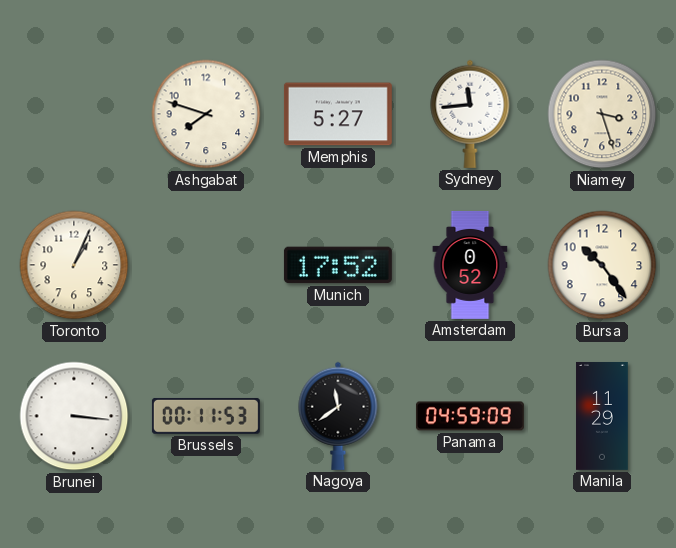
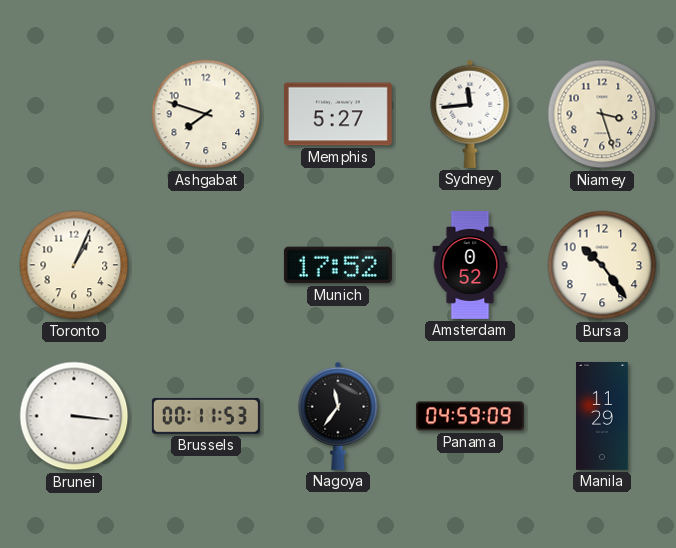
Nagoya: 11:39 -> 11:36 (338, 416)
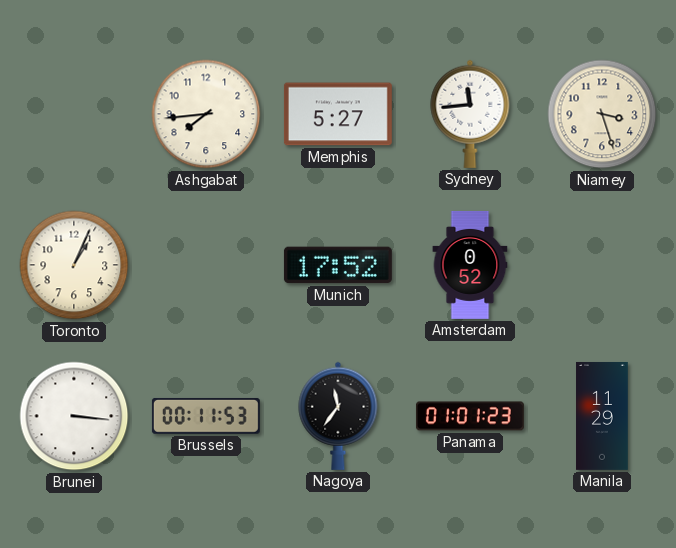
Ashgabat: 7:48 -> 7:44 (206, 114)
Bursa: 10:24 -> none (602, 265)
Panama: 04:59 -> 01:01 (470, 416)
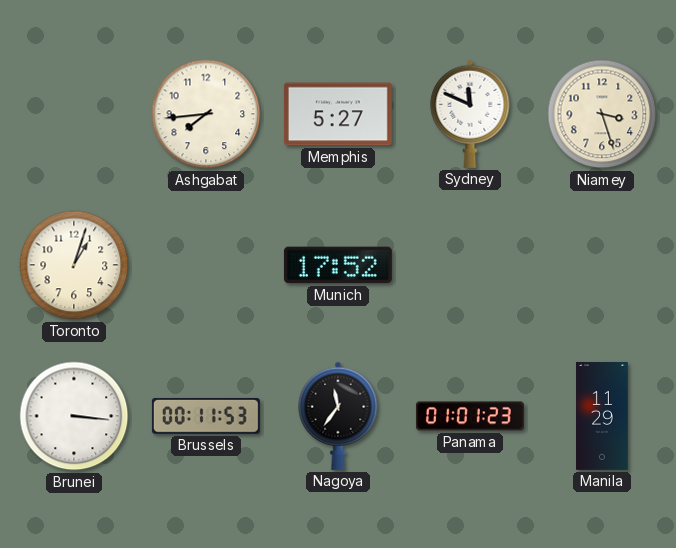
Sydney: 11:44 -> 11:49 (470, 114)
Toronto: 1:04 -> 1:03 (74, 265)
Amsterdam: 0:52 -> none (470, 265)
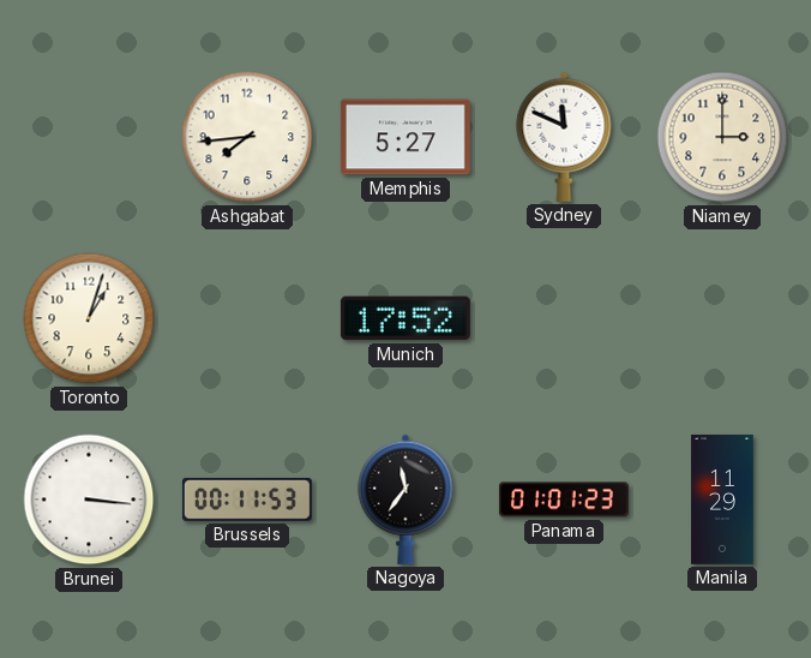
Niamey: 3:27 -> 3:00 (722, 137)
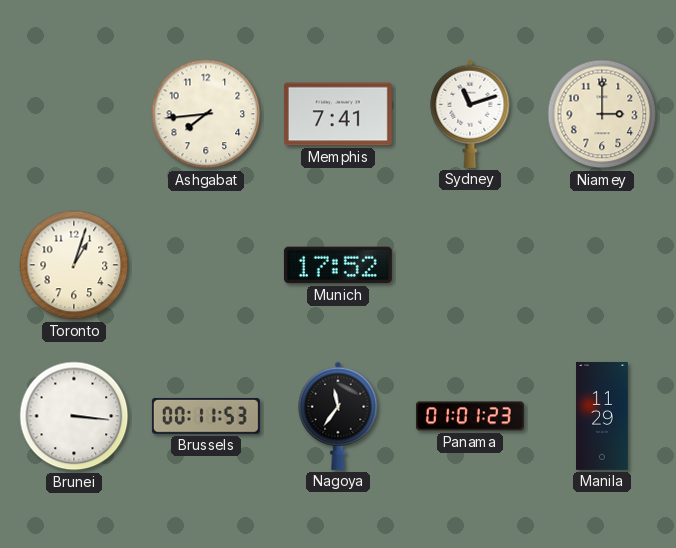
Memphis: 5:27 -> 7:41 (338, 114)
Sydney: 11:49 -> 11:12 (470, 114)
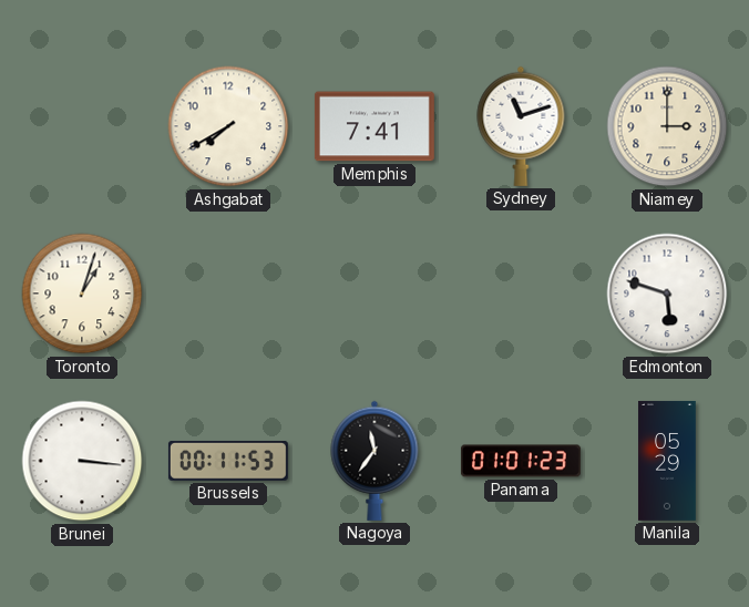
Ashgabat: 7:44 -> 7:40 (228, 126)
Munich: 17:52 -> none (338, 265)
Edmonton: none -> 5:48 (667, 294)
Manila: 11:29 -> 05:29 (667, 461)
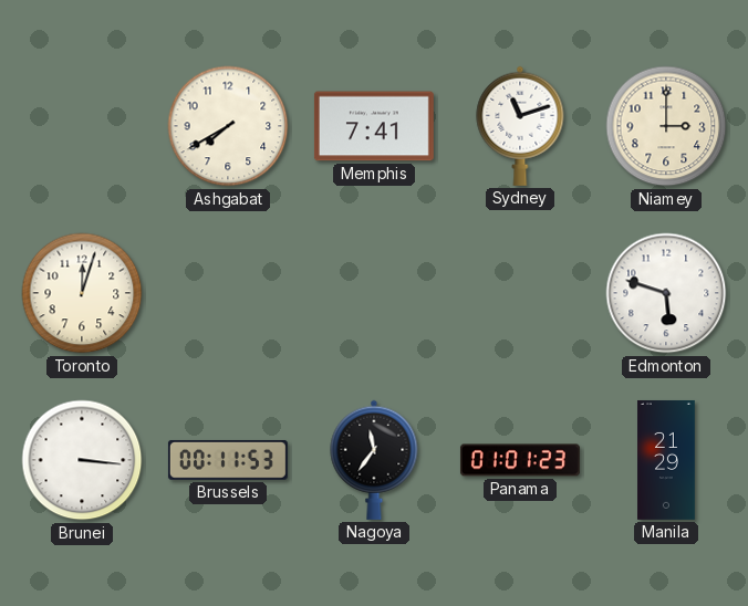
Toronto: 1:03 -> 12:03 (82, 293)
Manila: 05:29 -> 21:29 (666, 460)
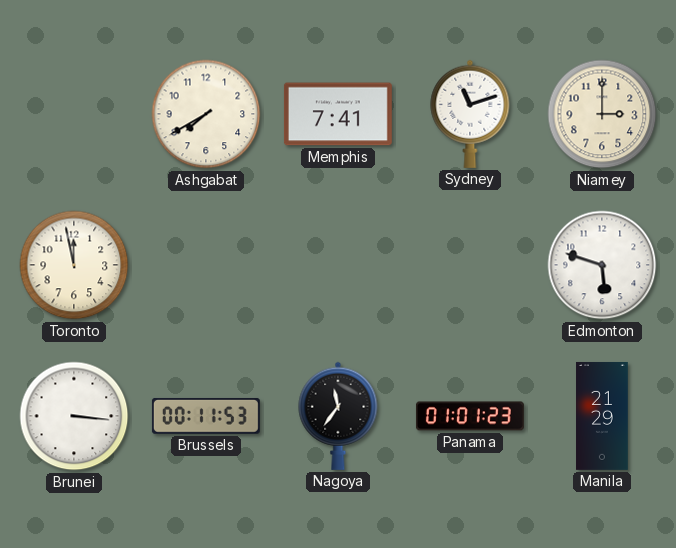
Toronto: 12:03 -> 11:58 (74, 265)
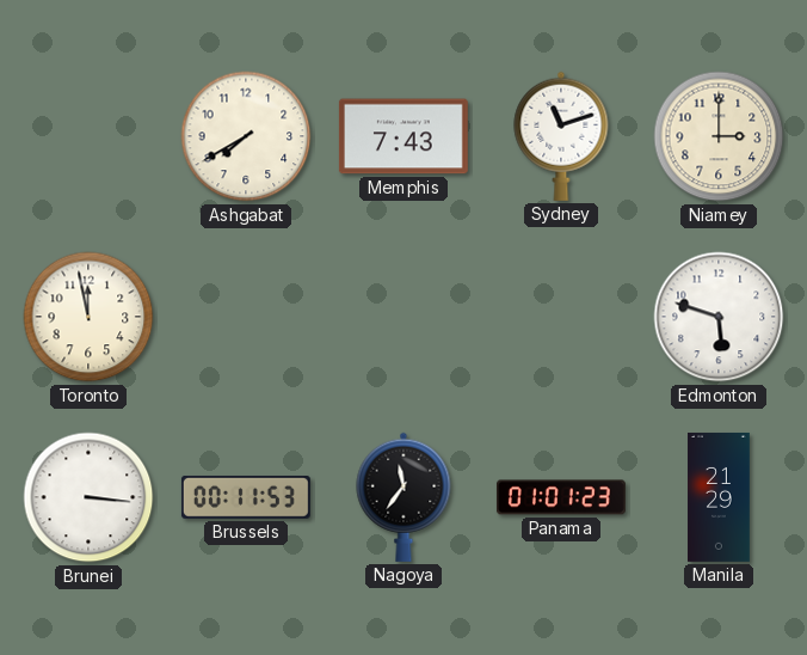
Memphis: 7:41 -> 7:43 (403, 136)
